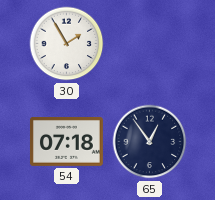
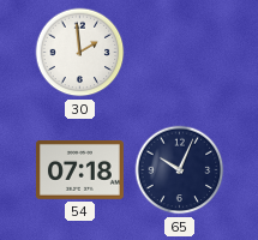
30: 1:55 -> 1:59 (80, 53)
65: 12:54 -> 10:04 (180, 170)
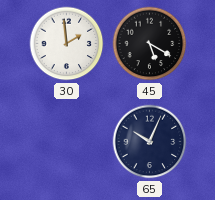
45: none -> 5:20 (150, 44)
54: 07:18 -> none (79, 170)
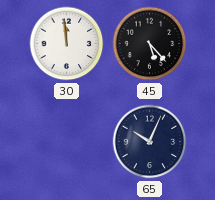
30: 1:59 -> 11:59 (67, 44)
45: 5:20 -> 5:23 (150, 44)
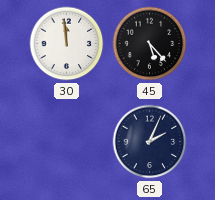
65: 10:04 -> 2:04 (150, 142)
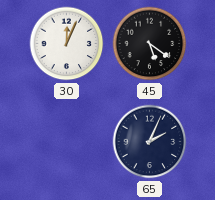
30: 11:59 -> 12:04 (67, 44)
45: 5:23 -> 5:21 (150, 44)
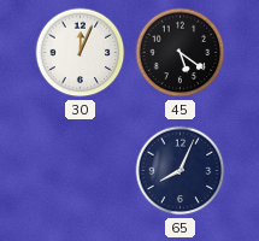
65: 2:04 -> 8:04 (181, 171)
